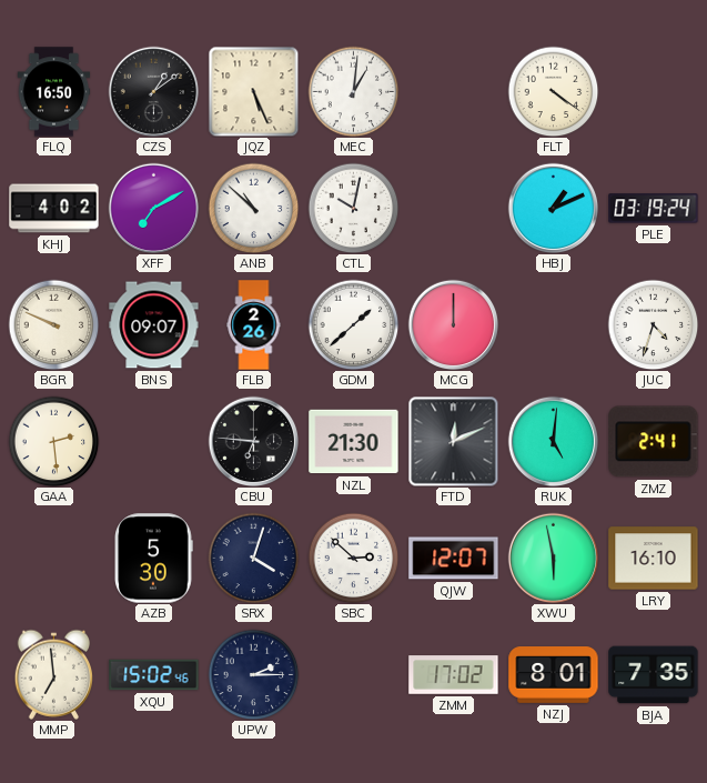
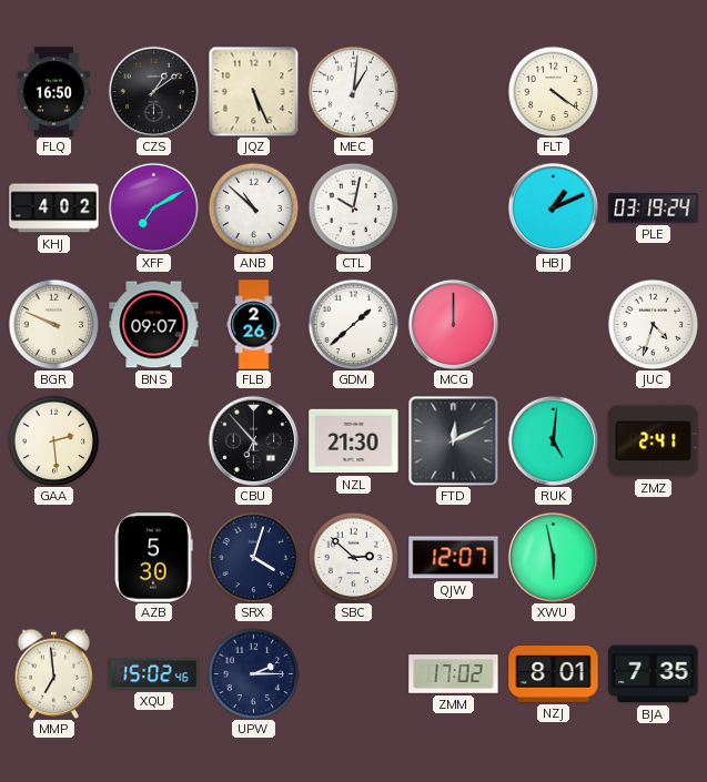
CBU: 6:46 -> 6:53 (253, 440)
LRY: 16:10 -> none (654, 559)
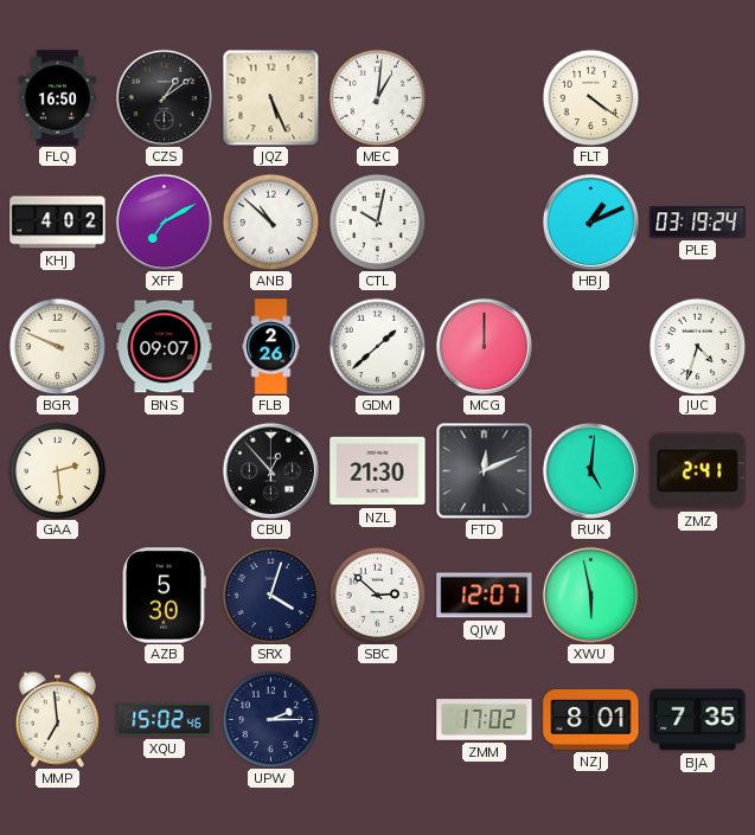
CBU: 6:53 -> 12:53 (270, 470)
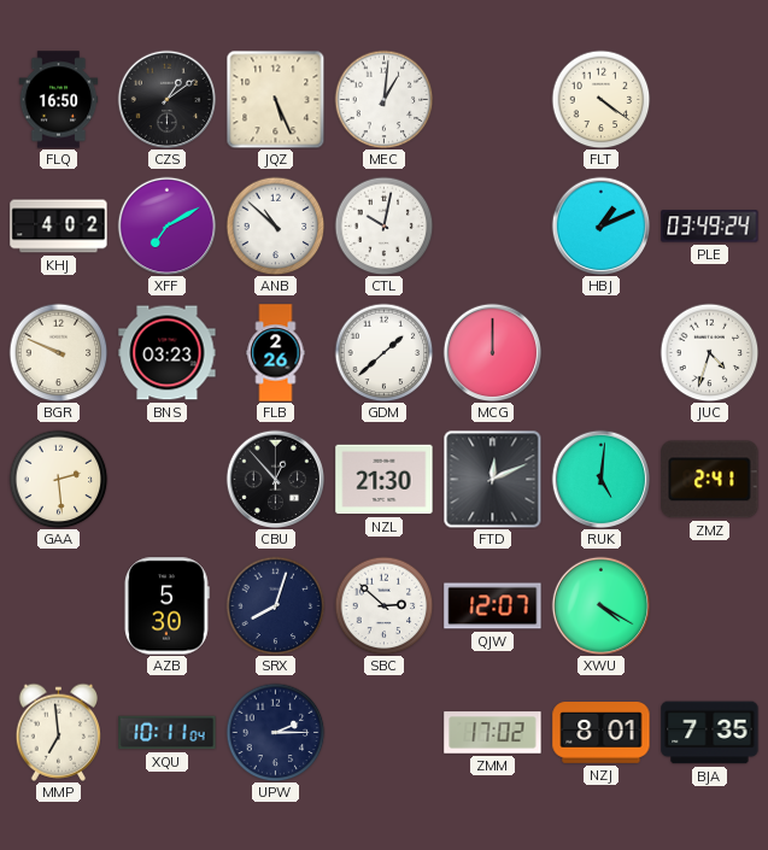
PLE: 03:19 -> 03:49 (710, 227)
BNS: 09:07 -> 03:23 (168, 353)
SRX: 4:03 -> 8:03 (275, 605)
XWU: 5:58 -> 4:20 (600, 605)
XQU: 15:02 -> 10:11 (168, 733)
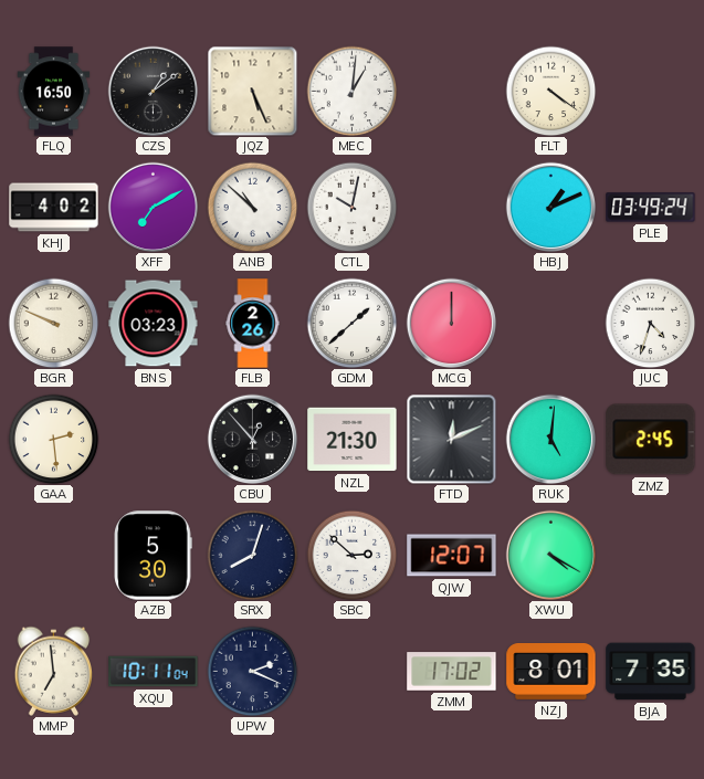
ZMZ: 2:41 -> 2:45 (651, 440)
UPW: 2:15 -> 2:19 (252, 671)
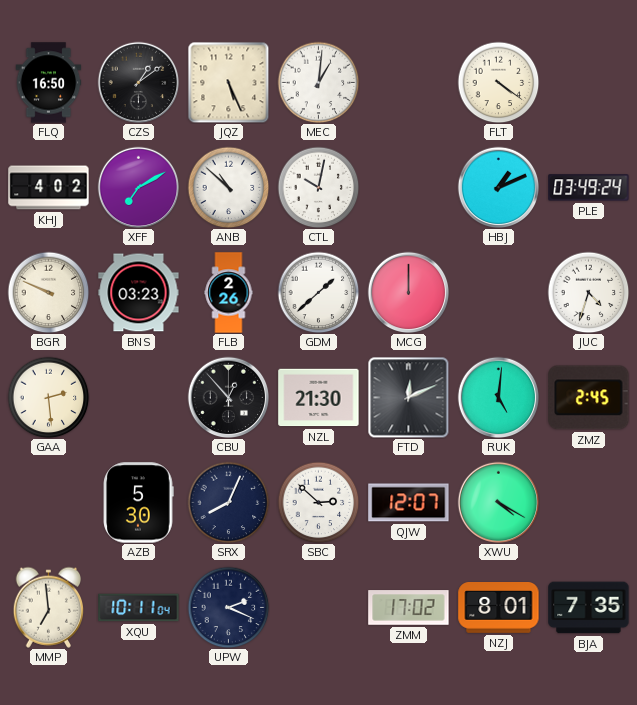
SRX: 8:03 -> 8:04 (228, 502)
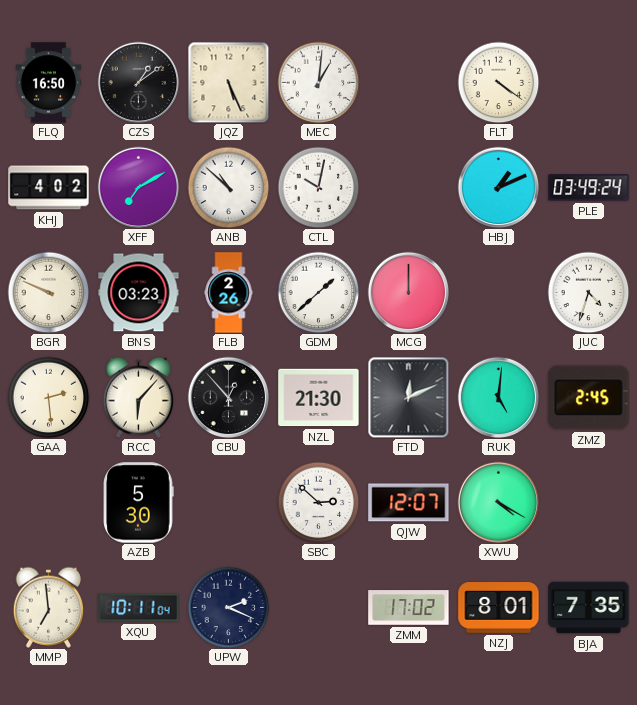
RCC: none -> 6:07 (138, 397)
SRX: 8:04 -> none (228, 502)
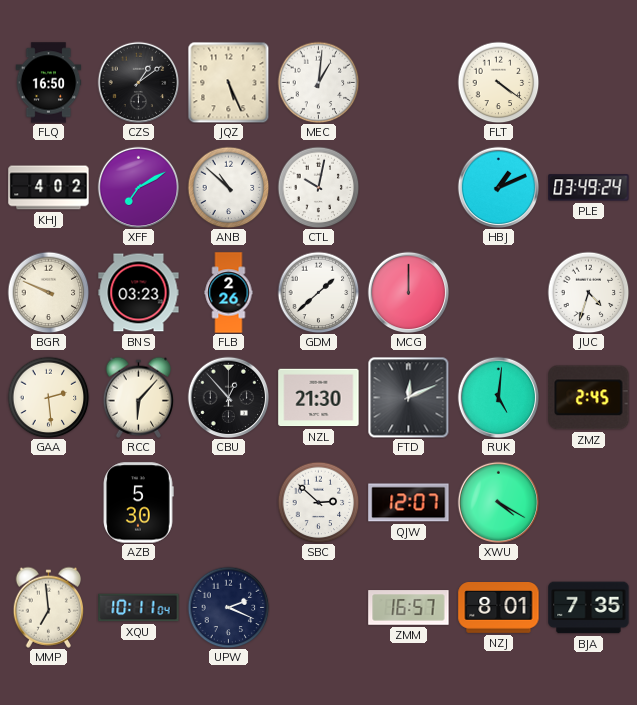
ZMM: 17:02 -> 16:57 (409, 608)
